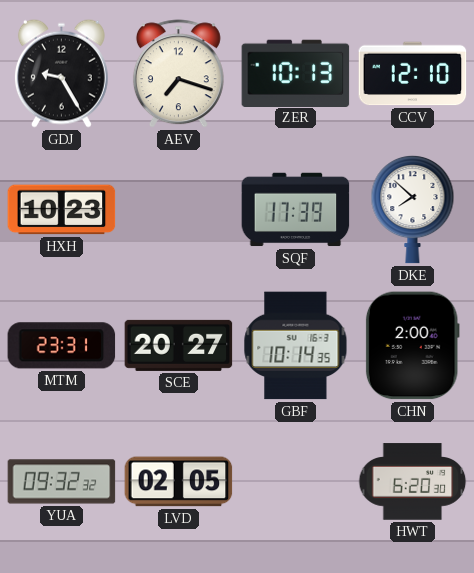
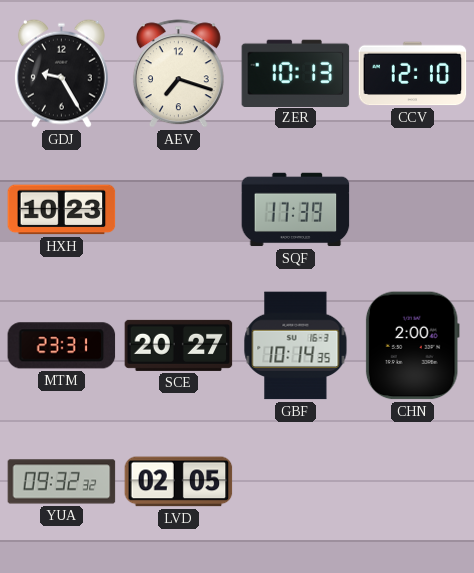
DKE: 7:52 -> none (413, 209)
HWT: 6:20 -> none (413, 482)
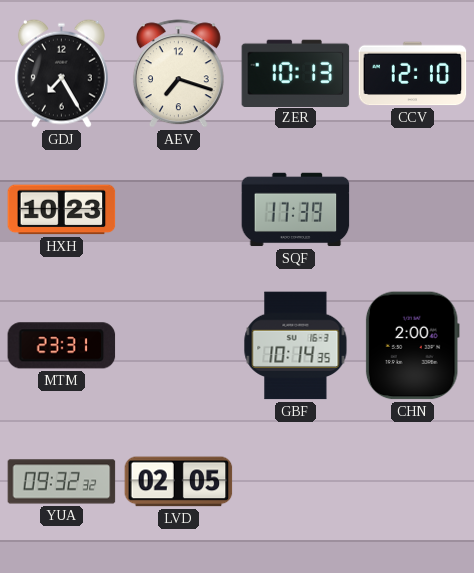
GDJ: 9:25 -> 7:25 (61, 73)
SCE: 20:27 -> none (179, 345)
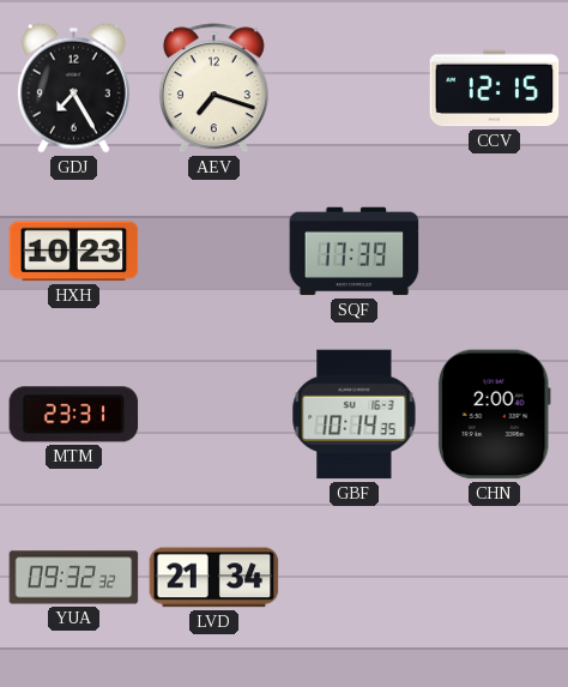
ZER: 10:13 -> none (296, 73)
CCV: 12:10 -> 12:15 (495, 89)
LVD: 02:05 -> 21:34 (214, 578)
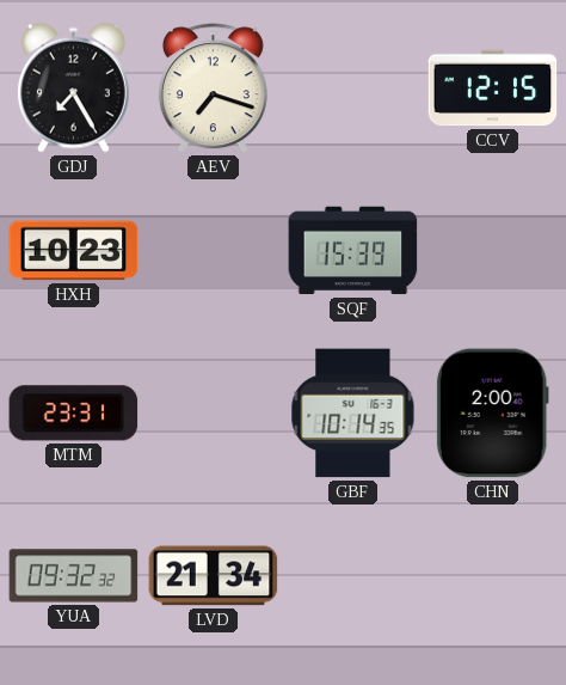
SQF: 17:39 -> 15:39 (353, 251)
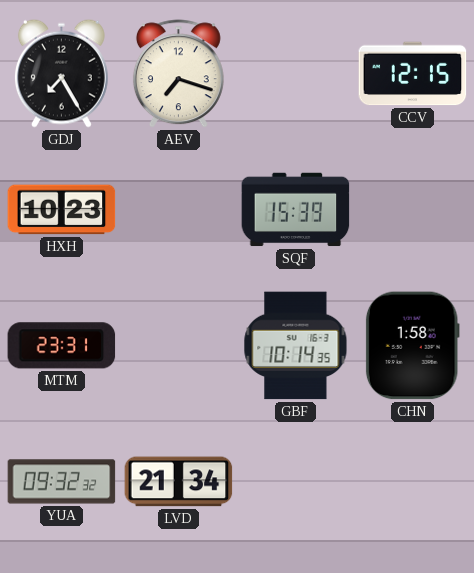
CHN: 2:00 -> 1:58 (412, 346)
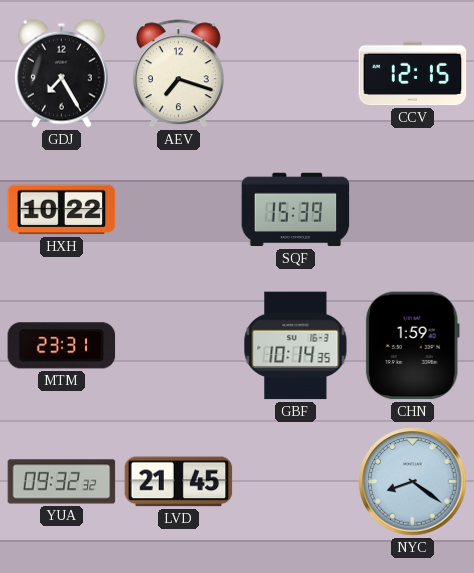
HXH: 10:23 -> 10:22 (62, 210)
CHN: 1:58 -> 1:59 (412, 346)
LVD: 21:34 -> 21:45 (179, 482)
NYC: none -> 8:21 (413, 482)
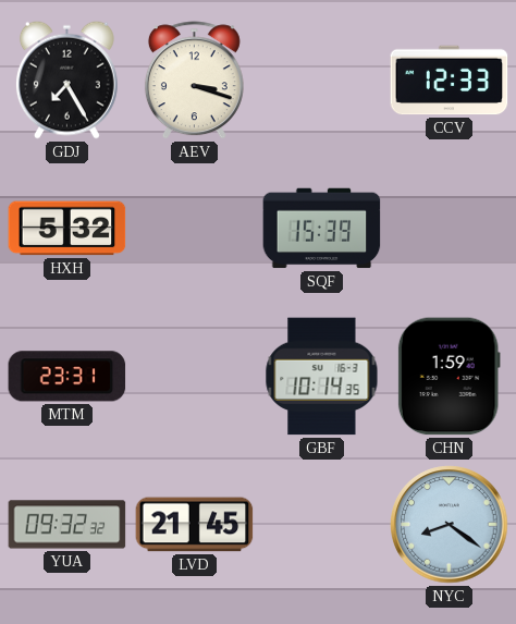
AEV: 7:18 -> 3:18 (194, 81)
CCV: 12:15 -> 12:33 (450, 81)
HXH: 10:22 -> 5:32 (67, 229)
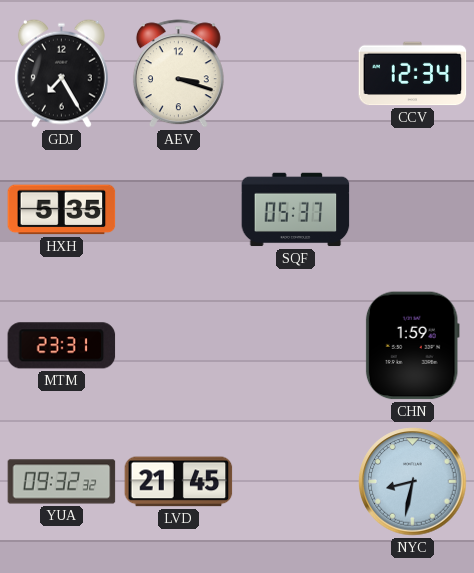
CCV: 12:33 -> 12:34 (413, 74)
HXH: 5:32 -> 5:35 (62, 210)
SQF: 15:39 -> 05:37 (296, 210)
GBF: 10:14 -> none (322, 377)
NYC: 8:21 -> 8:32 (413, 482)
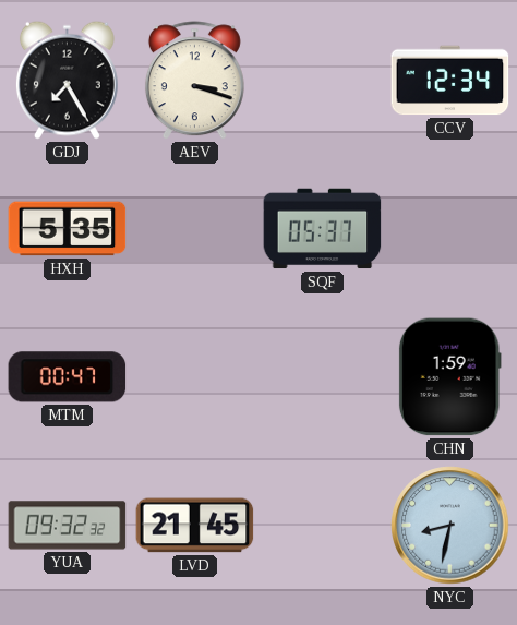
MTM: 23:31 -> 00:47 (68, 377)
